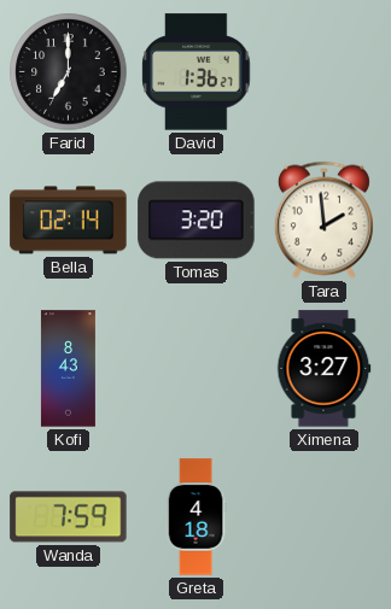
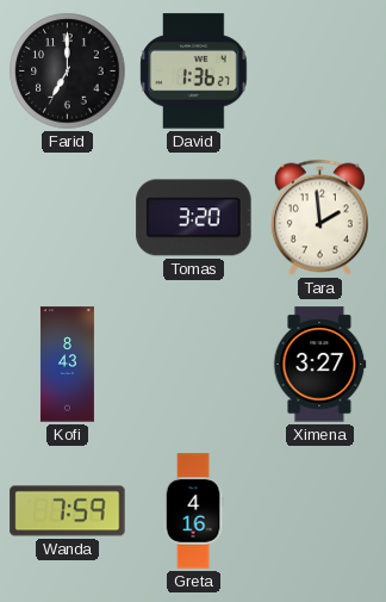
Bella: 02:14 -> none (69, 221)
Greta: 4:18 -> 4:16 (193, 511)
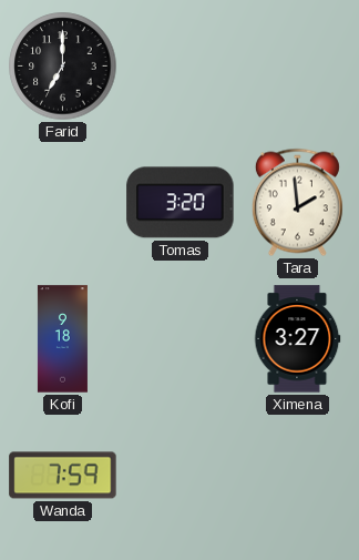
David: 1:36 -> none (194, 72)
Kofi: 8:43 -> 9:18 (62, 339)
Greta: 4:16 -> none (193, 511)
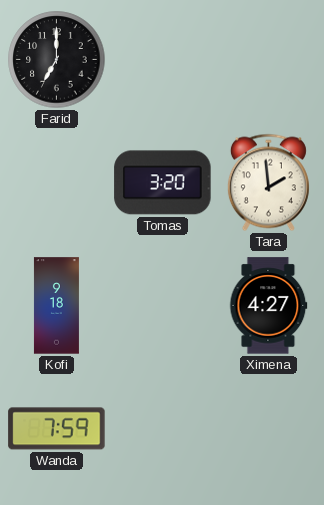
Ximena: 3:27 -> 4:27 (269, 306)
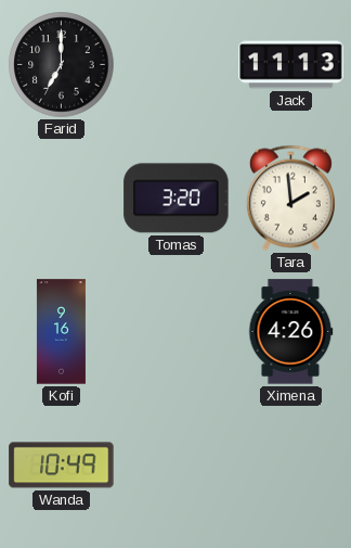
Jack: none -> 11:13 (291, 65)
Kofi: 9:18 -> 9:16 (61, 332)
Ximena: 4:27 -> 4:26 (291, 332)
Wanda: 7:59 -> 10:49 (62, 466)
